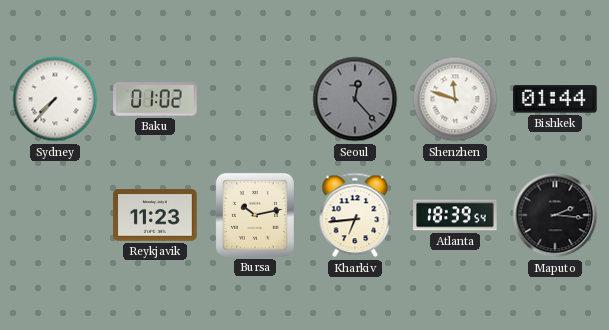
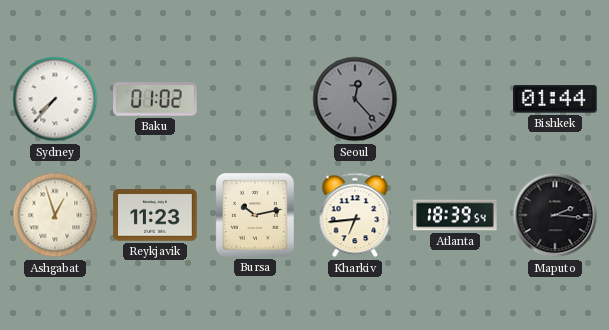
Shenzhen: 11:48 -> none (455, 99)
Ashgabat: none -> 12:57 (55, 215)
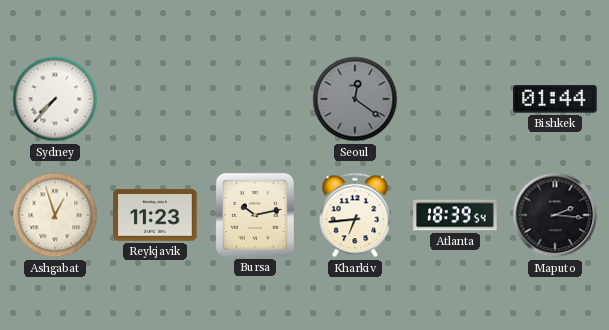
Baku: 01:02 -> none (155, 99)
Seoul: 12:23 -> 12:21 (355, 99)
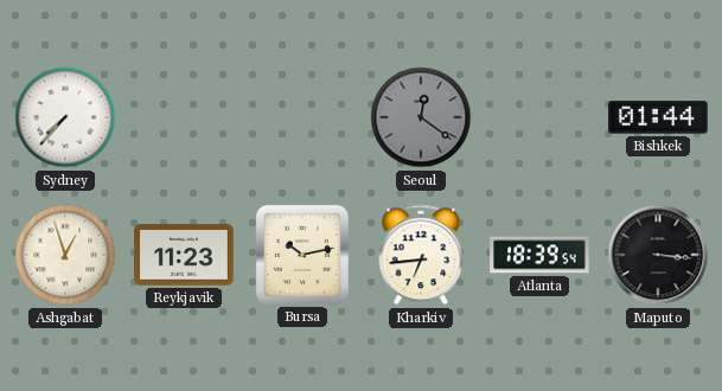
Maputo: 2:16 -> 3:16 (658, 255)
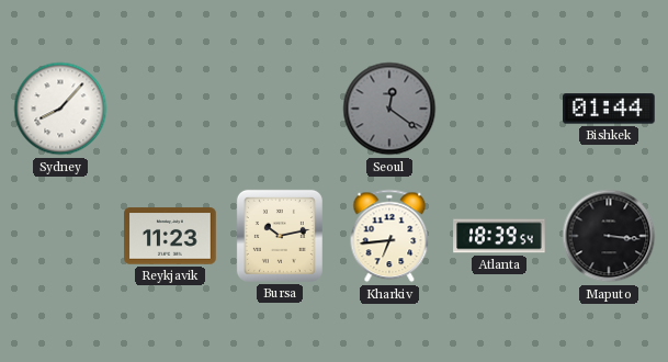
Sydney: 7:37 -> 8:07 (60, 109)
Ashgabat: 12:57 -> none (65, 255)
